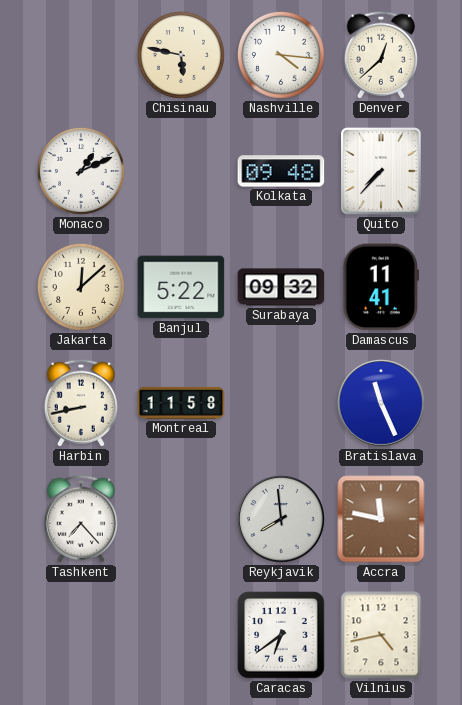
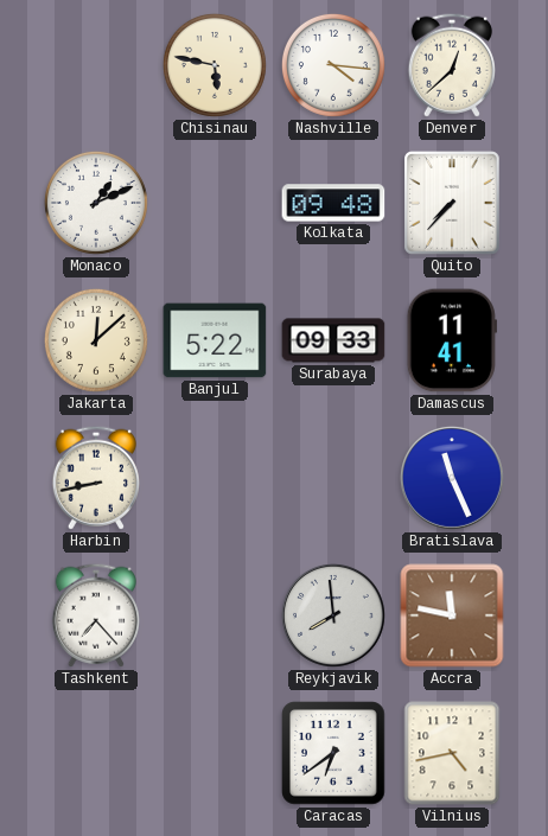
Surabaya: 09:32 -> 09:33 (333, 340)
Montreal: 11:58 -> none (181, 403)
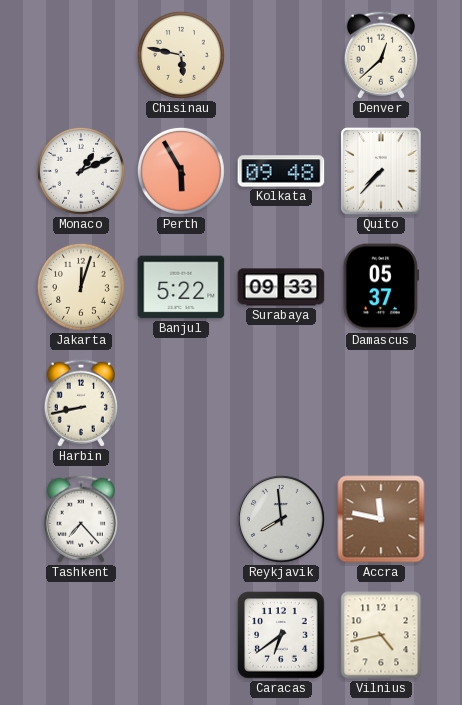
Nashville: 4:16 -> none (333, 65)
Perth: none -> 5:55 (181, 171)
Jakarta: 12:08 -> 12:03 (81, 287)
Damascus: 11:41 -> 05:37 (381, 287)
Bratislava: 11:26 -> none (452, 478)
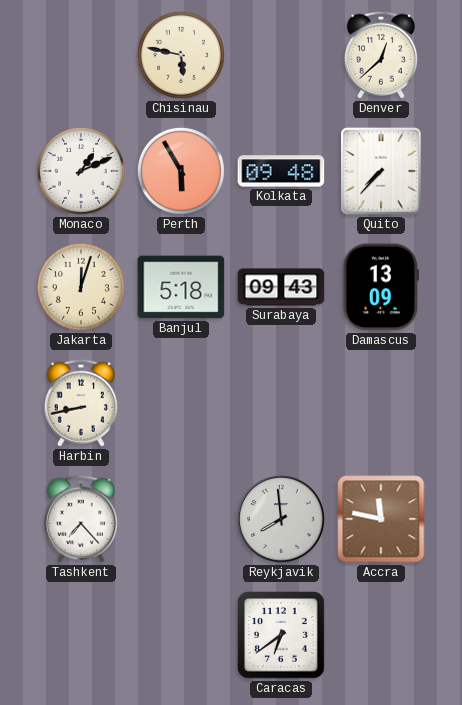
Banjul: 5:22 -> 5:18 (181, 287)
Surabaya: 09:33 -> 09:43 (281, 287)
Damascus: 05:37 -> 13:09 (381, 287)
Vilnius: 4:43 -> none (381, 635)
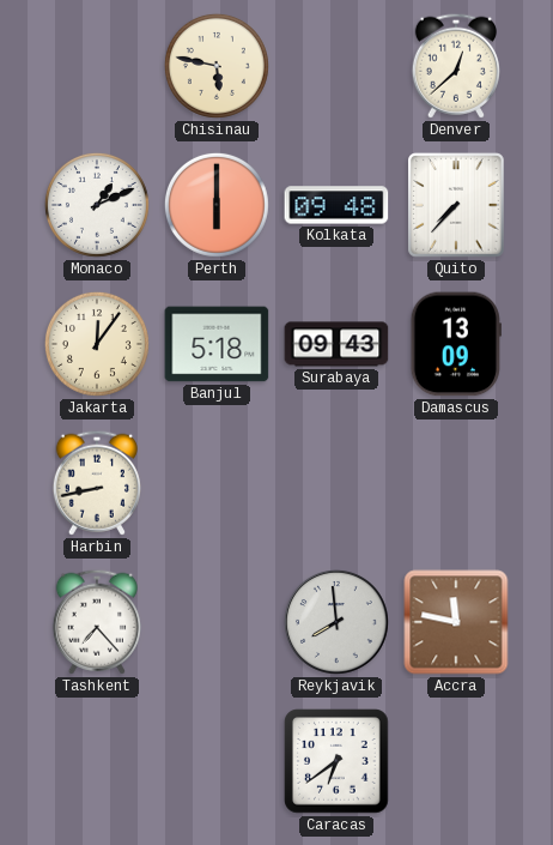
Perth: 5:55 -> 6:00 (217, 205)
Jakarta: 12:03 -> 12:06 (97, 344)
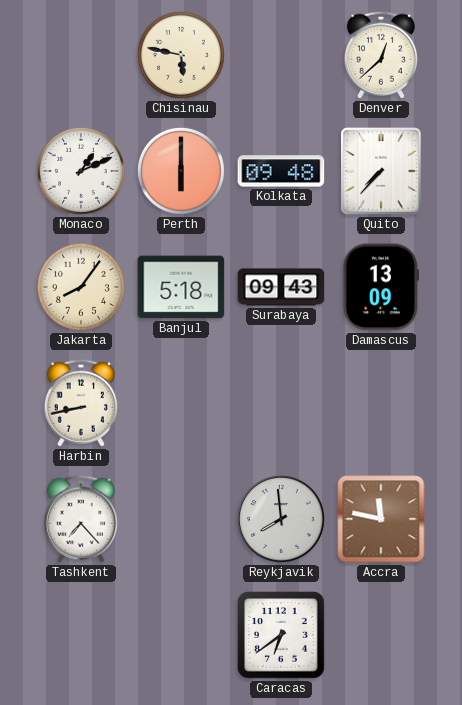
Jakarta: 12:06 -> 8:06 (81, 287)
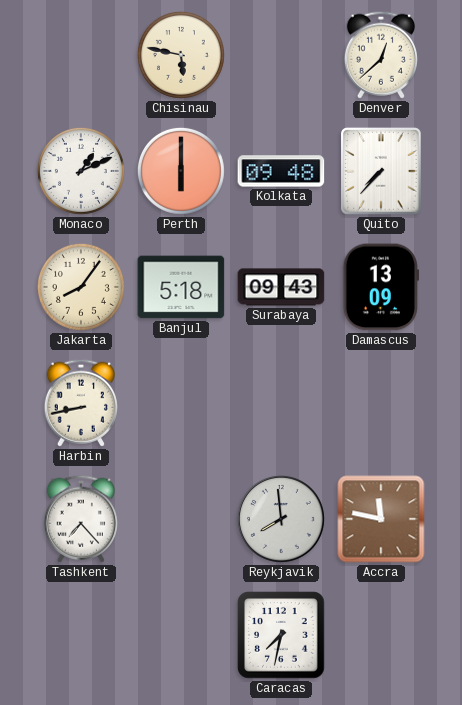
Caracas: 6:39 -> 7:32 (281, 635)
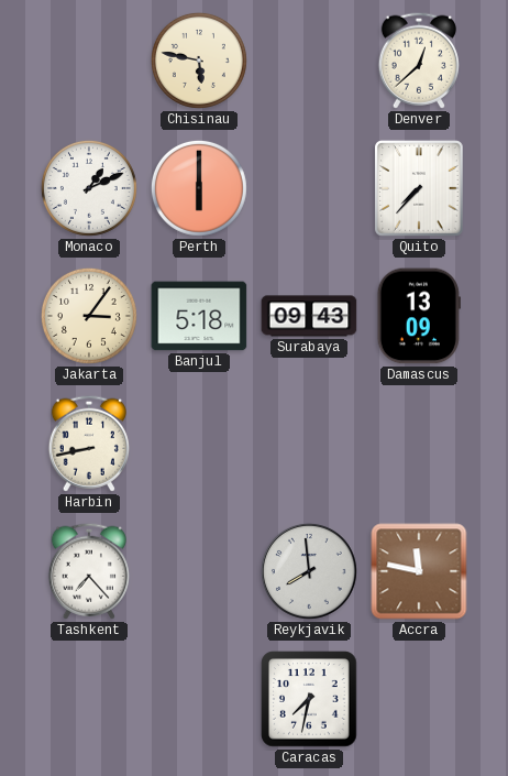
Kolkata: 09:48 -> none (281, 171)
Jakarta: 8:06 -> 3:06 (89, 316)
